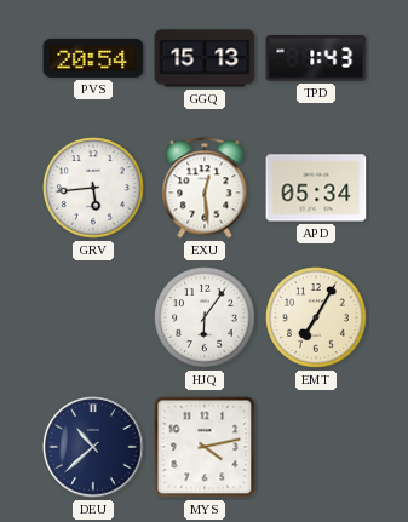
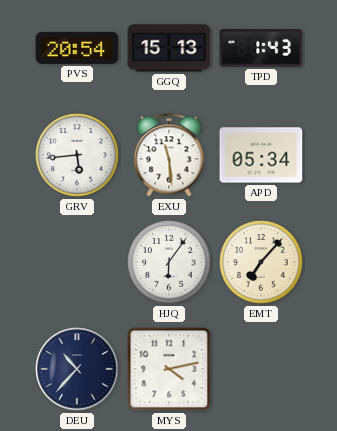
EXU: 12:29 -> 11:29 (169, 155)
EMT: 7:05 -> 7:07 (261, 262)
DEU: 10:38 -> 10:37 (77, 369)
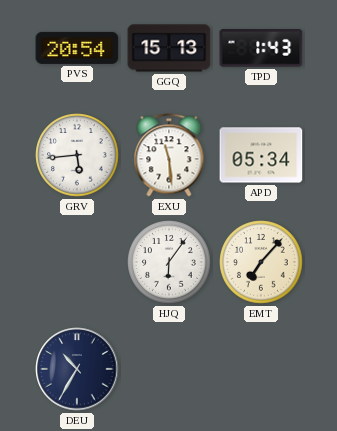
DEU: 10:37 -> 10:35 (77, 369)
MYS: 4:13 -> none (169, 369)
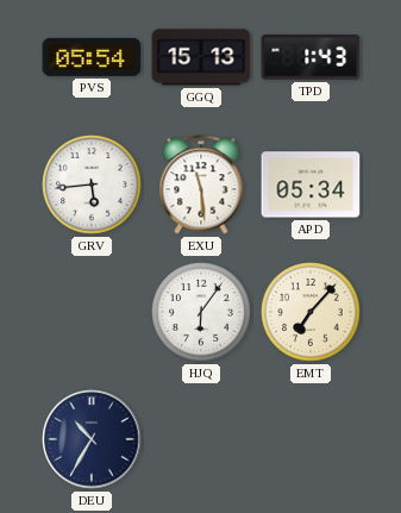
PVS: 20:54 -> 05:54 (92, 57)
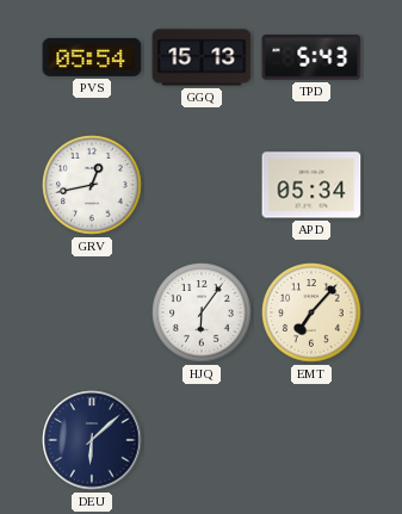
TPD: 1:43 -> 5:43 (311, 58)
GRV: 5:44 -> 12:43 (92, 185)
EXU: 11:29 -> none (201, 184)
DEU: 10:35 -> 6:08 (92, 440)
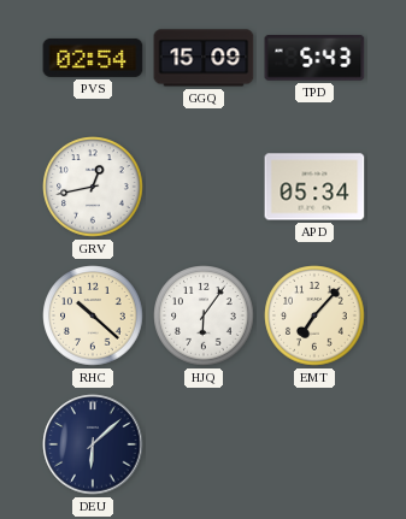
PVS: 05:54 -> 02:54 (93, 58)
GGQ: 15:13 -> 15:09 (204, 58)
RHC: none -> 10:22 (93, 315)
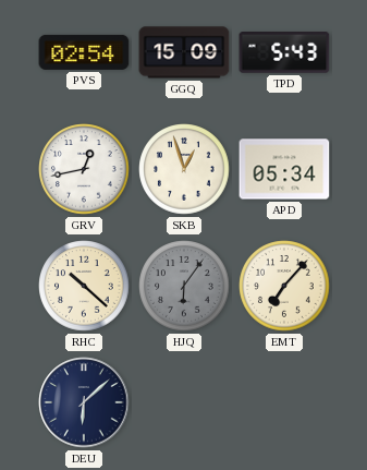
SKB: none -> 12:57 (184, 169)
HJQ dial: white -> grey (184, 286)
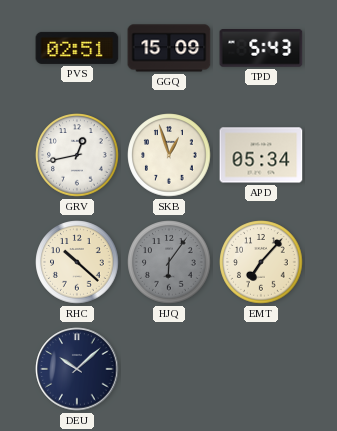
PVS: 02:54 -> 02:51 (77, 48)
DEU: 6:08 -> 10:08 (77, 369)
